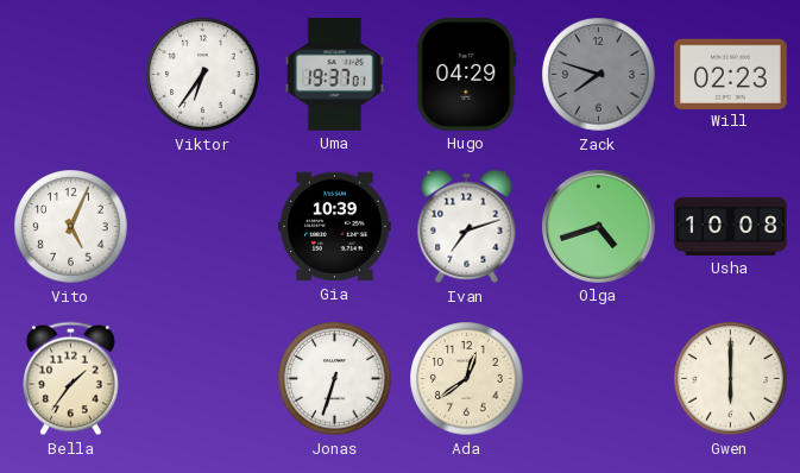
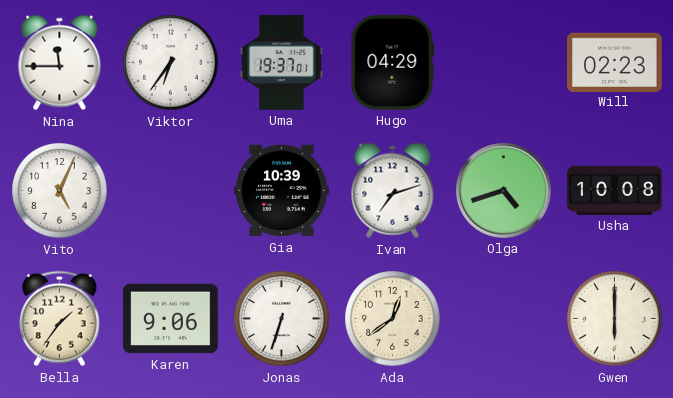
Nina: none -> 11:45 (60, 63)
Zack: 7:48 -> none (599, 75)
Karen: none -> 9:06 (171, 319)
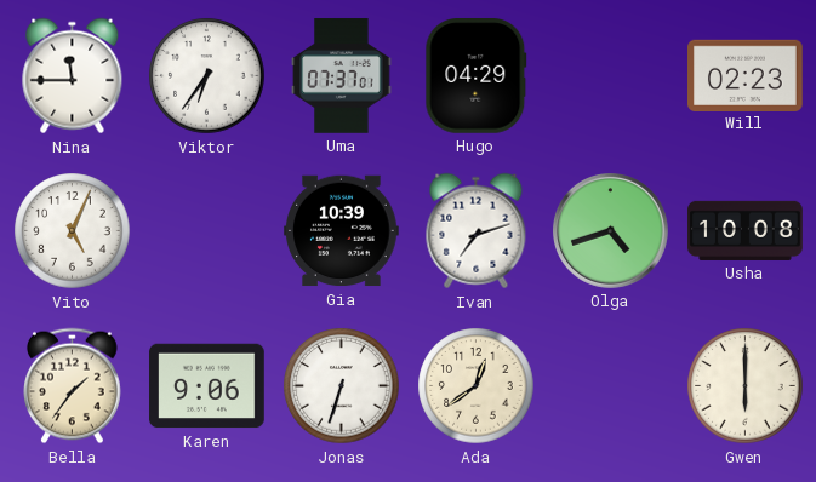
Uma: 19:37 -> 07:37 (342, 76)
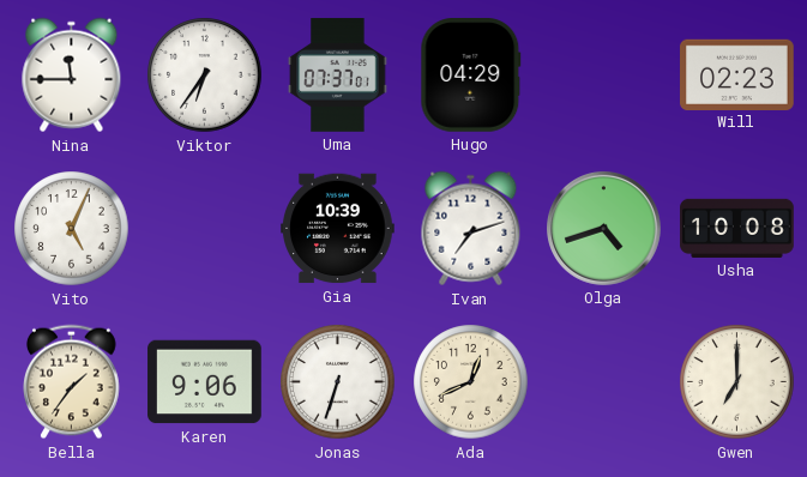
Ada: 12:39 -> 12:41 (471, 382)
Gwen: 6:00 -> 7:00 (737, 382)
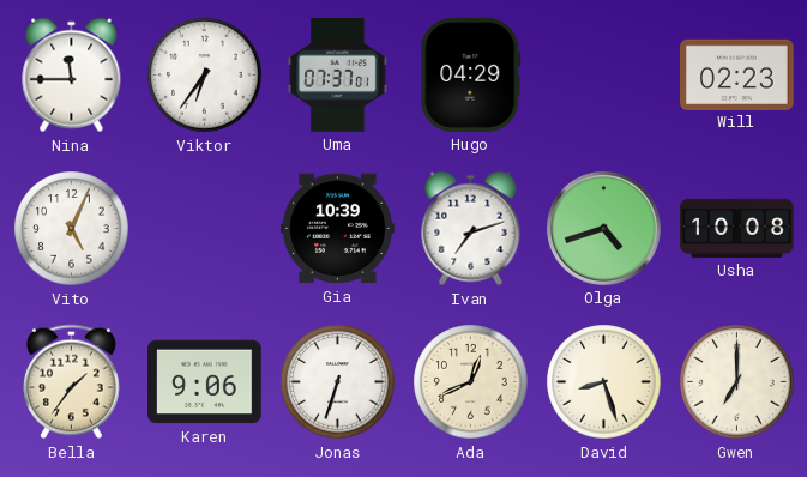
David: none -> 8:27 (604, 382)
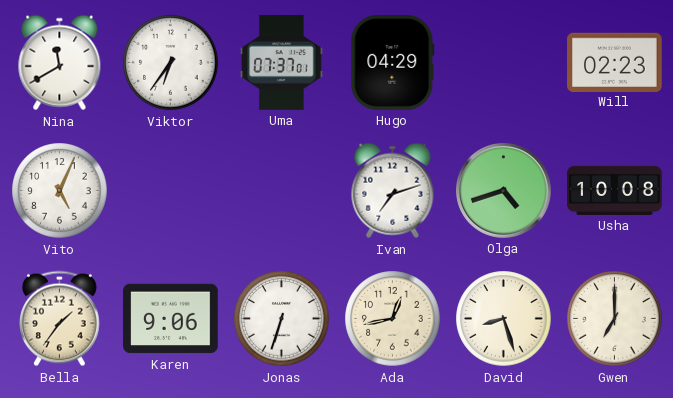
Nina: 11:45 -> 11:40 (60, 63)
Gia: 10:39 -> none (338, 229)
Ada: 12:41 -> 12:43 (393, 319)
